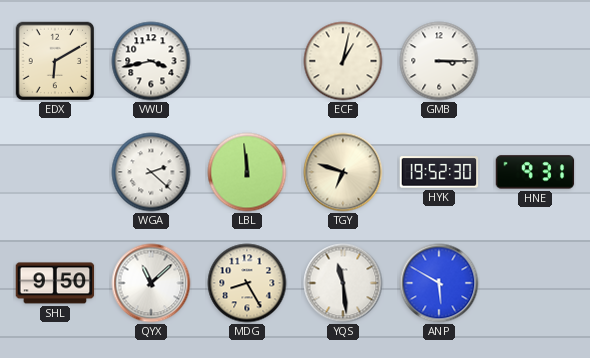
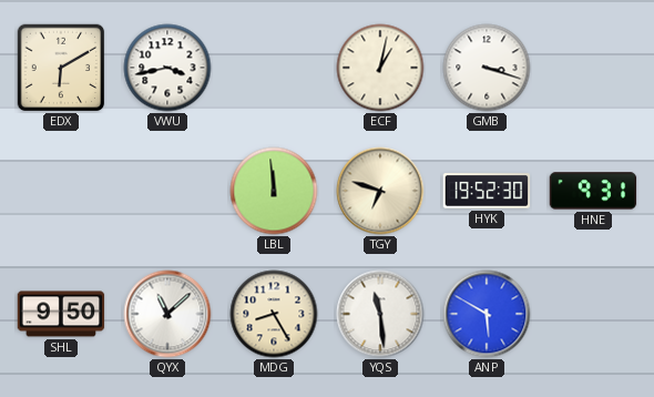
GMB: 3:15 -> 3:18 (487, 68)
WGA: 2:22 -> none (151, 172)
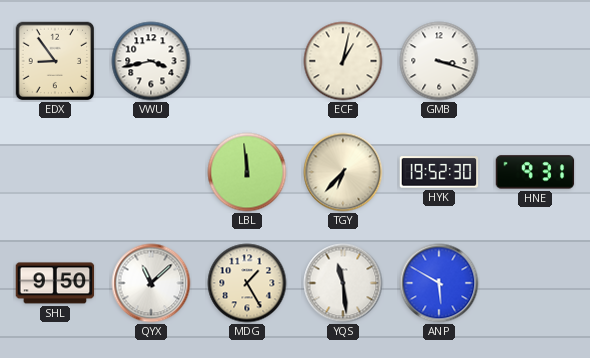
EDX: 6:10 -> 8:54 (55, 61)
TGY: 6:48 -> 6:37 (343, 172)
MDG: 8:25 -> 1:25 (247, 283)
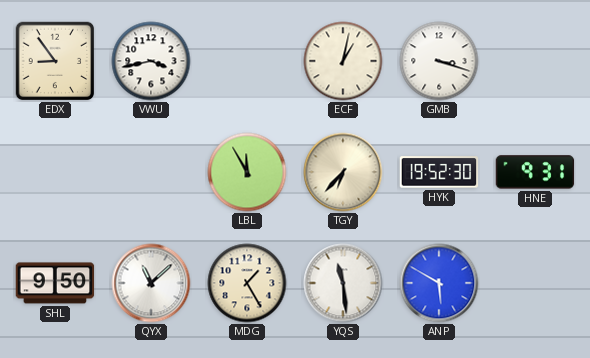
LBL: 11:59 -> 11:55 (247, 172)
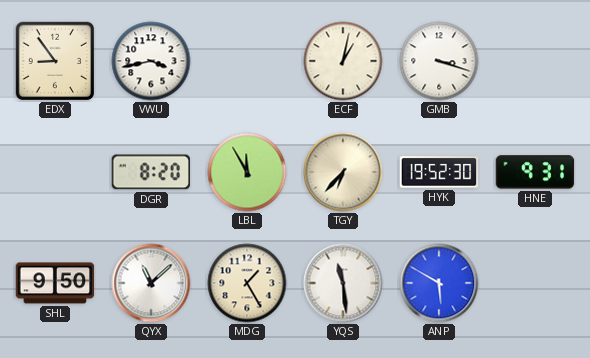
DGR: none -> 8:20 (150, 172)
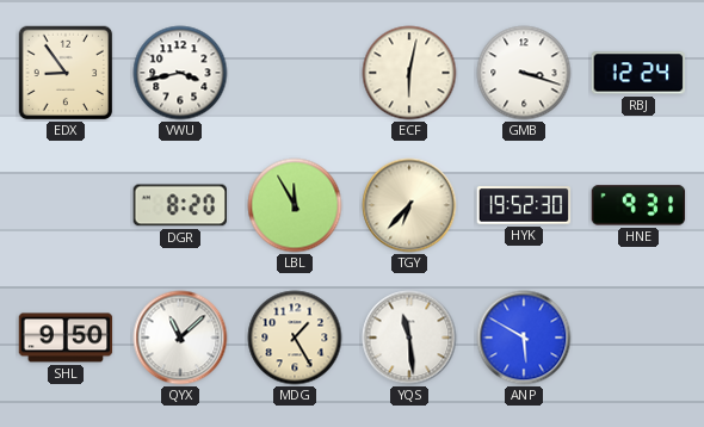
ECF: 1:02 -> 6:02 (409, 73)
RBJ: none -> 12:24 (638, 73)
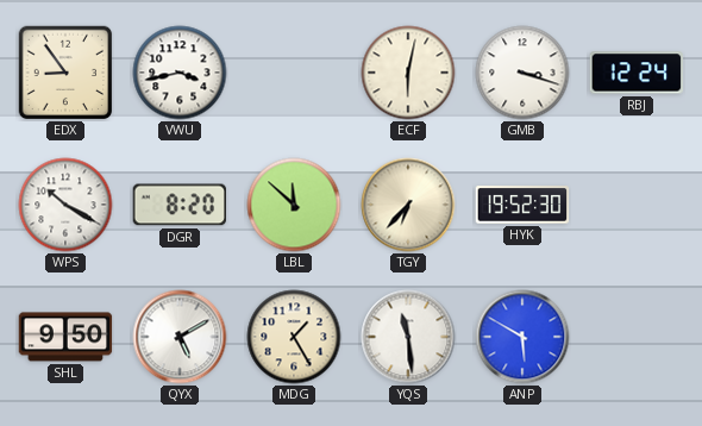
WPS: none -> 10:20 (65, 205)
LBL: 11:55 -> 11:52 (294, 205)
HNE: 9:31 -> none (638, 205)
QYX: 11:08 -> 5:10 (180, 337)
